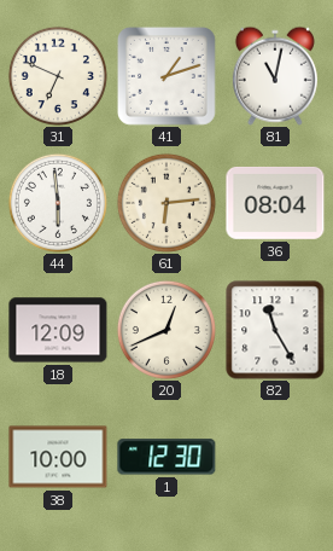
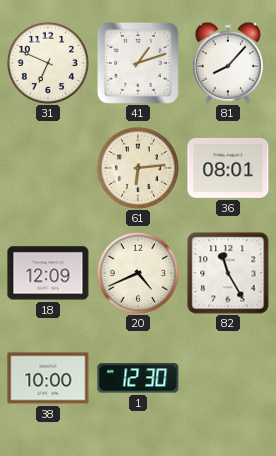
81: 11:02 -> 8:07 (228, 63)
44: 5:59 -> none (58, 203)
36: 08:04 -> 08:01 (228, 168)
20: 12:41 -> 4:41 (138, 273)
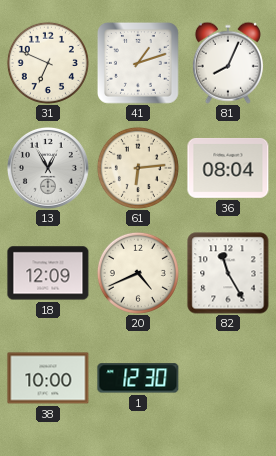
81: 8:07 -> 8:04 (228, 63)
13: none -> 12:55 (48, 168)
36: 08:01 -> 08:04 (228, 168)
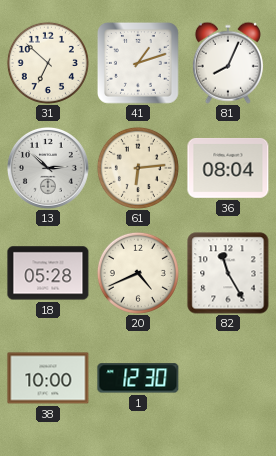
31: 6:49 -> 6:52 (48, 63)
13: 12:55 -> 2:52 (48, 168)
18: 12:09 -> 05:28 (48, 273)
